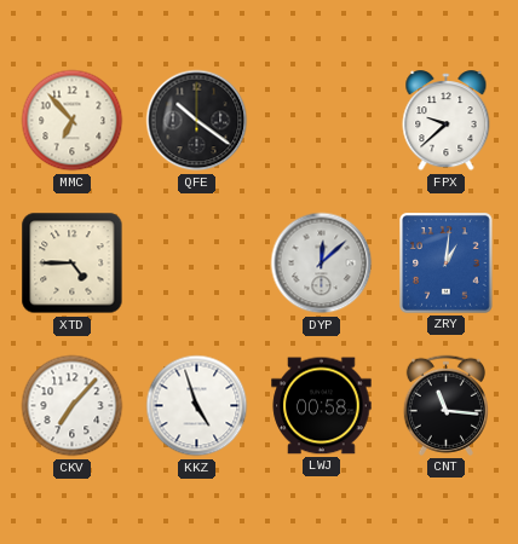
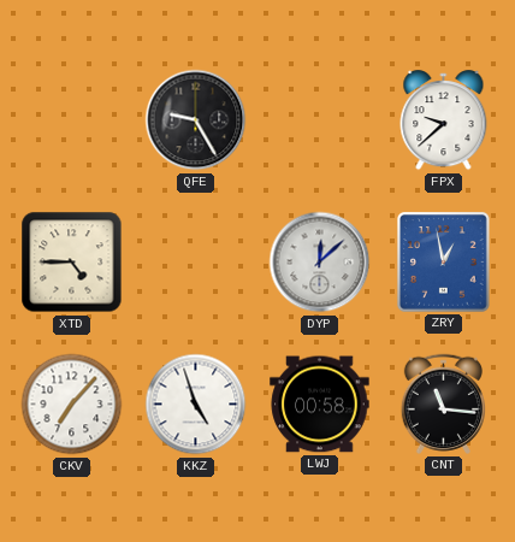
MMC: 6:53 -> none (73, 121)
QFE: 10:21 -> 9:25 (196, 120)
ZRY: 1:01 -> 12:58 (444, 263)
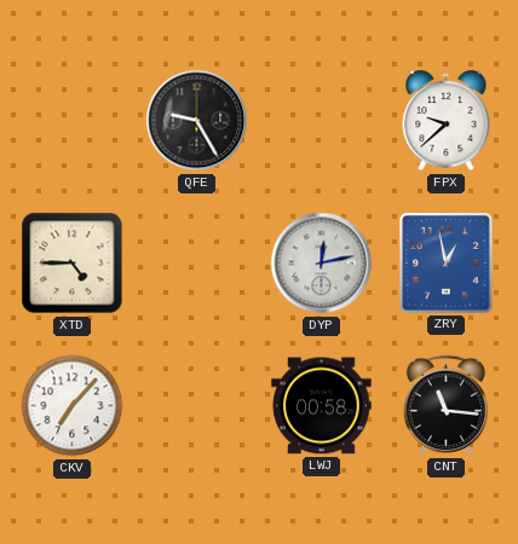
DYP: 12:08 -> 12:13 (322, 264)
KKZ: 4:57 -> none (196, 405)
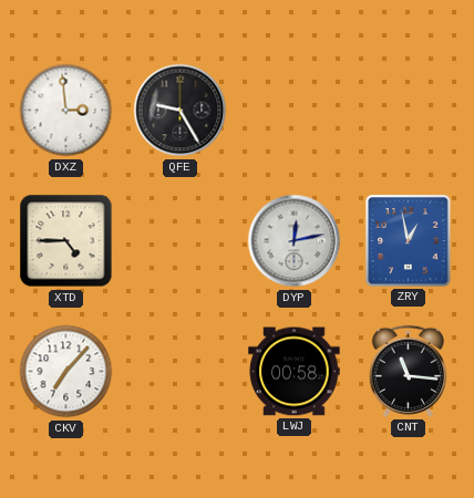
DXZ: none -> 2:59 (66, 111)
FPX: 9:38 -> none (447, 121)
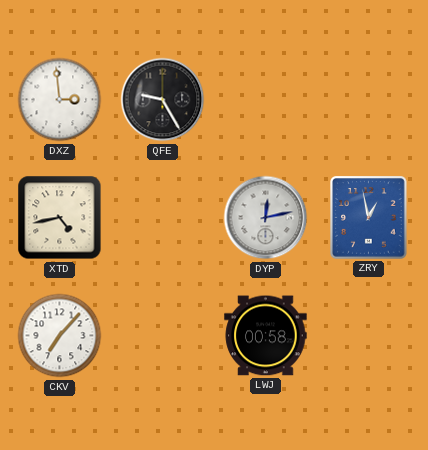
XTD: 4:45 -> 4:43 (60, 218)
CNT: 11:16 -> none (408, 371)
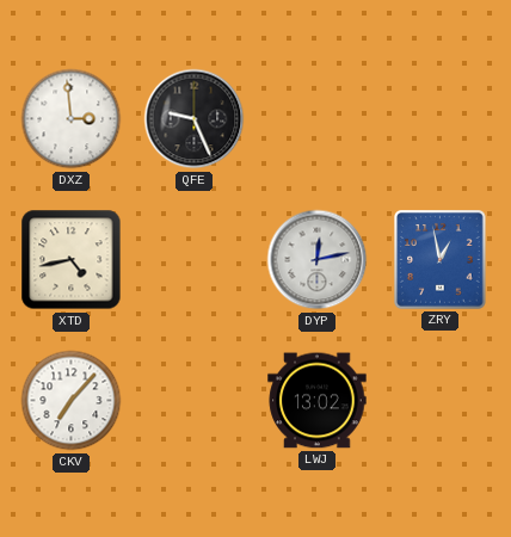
QFE: 9:25 -> 9:26 (195, 119)
LWJ: 00:58 -> 13:02 (318, 401)
